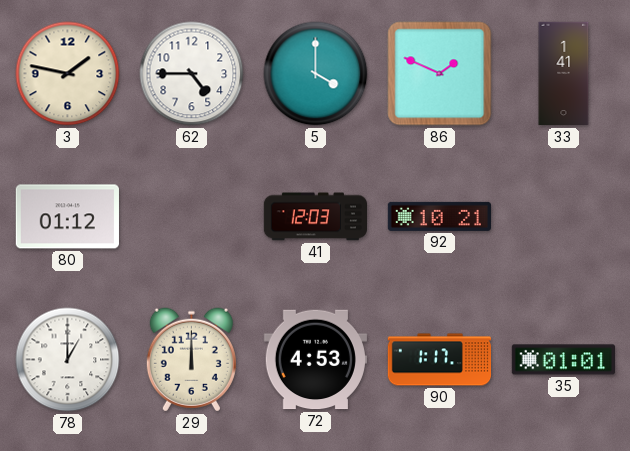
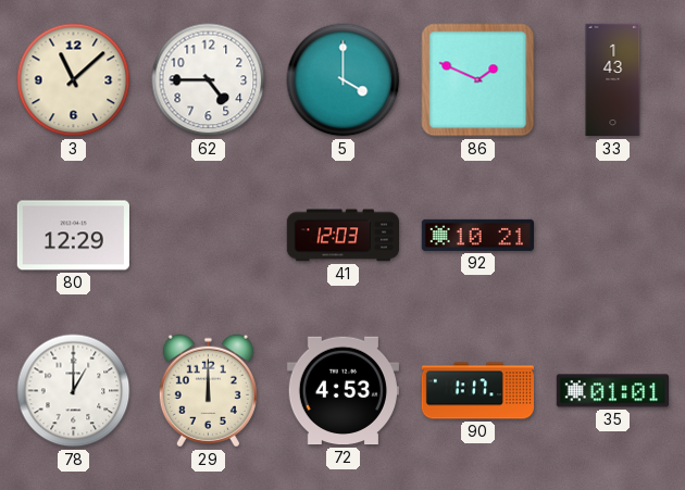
3: 1:47 -> 11:08 (74, 80)
33: 1:41 -> 1:43 (613, 80)
80: 01:12 -> 12:29 (73, 236)
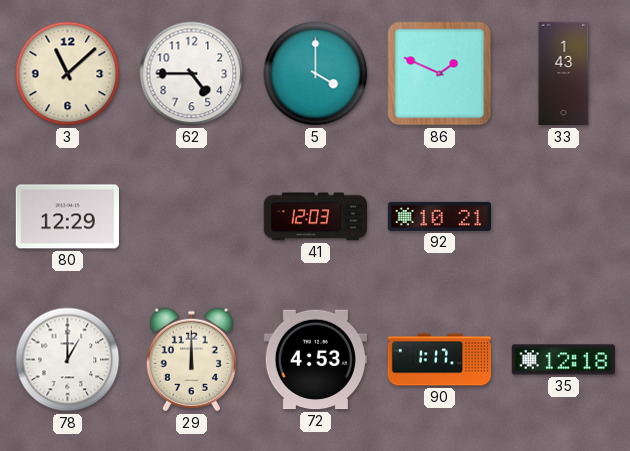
35: 01:01 -> 12:18 (563, 360)
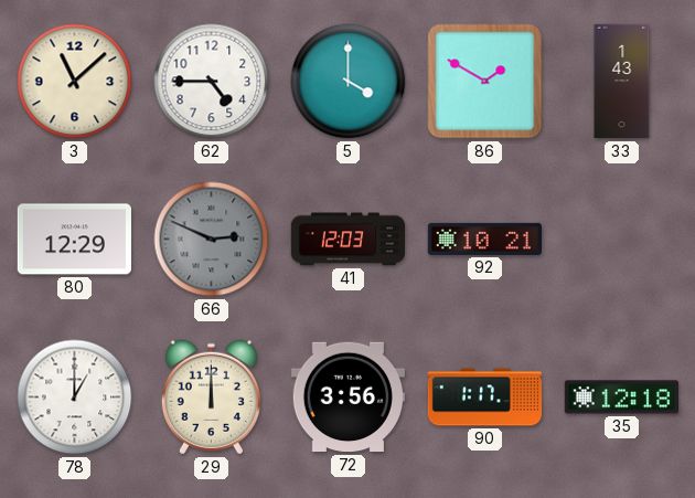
86: 1:49 -> 1:50 (485, 82)
66: none -> 2:49 (212, 240)
72: 4:53 -> 3:56 (347, 398)
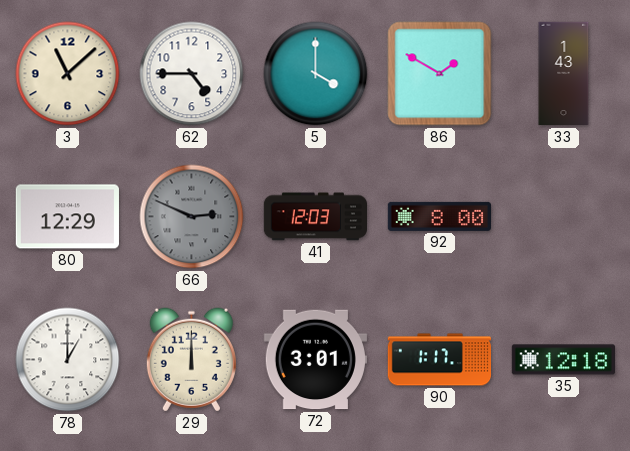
92: 10:21 -> 8:00 (439, 216)
72: 3:56 -> 3:01 (315, 360)
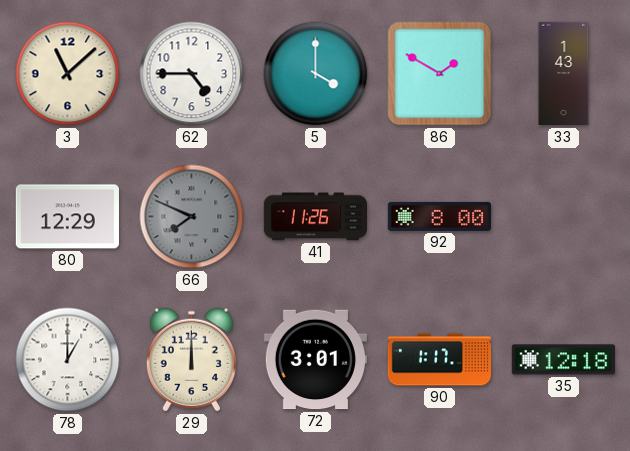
66: 2:49 -> 7:49 (192, 217)
41: 12:03 -> 11:26 (315, 217)
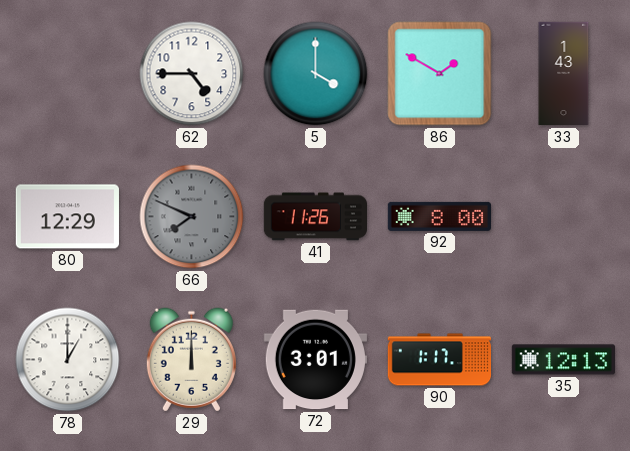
3: 11:08 -> none (68, 74)
35: 12:18 -> 12:13 (563, 360)
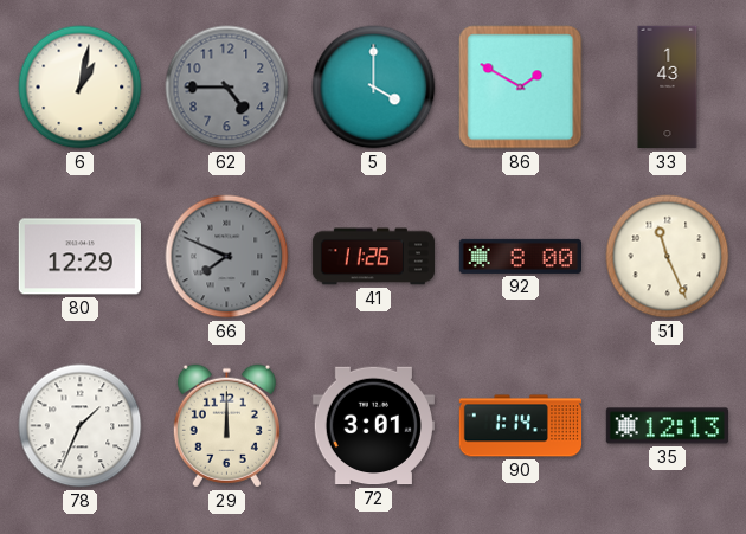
6: none -> 1:02 (81, 88)
62 dial: white -> grey (227, 88)
51: none -> 11:26 (668, 257)
78: 1:00 -> 1:34 (81, 426)
90: 1:17 -> 1:14 (521, 426)
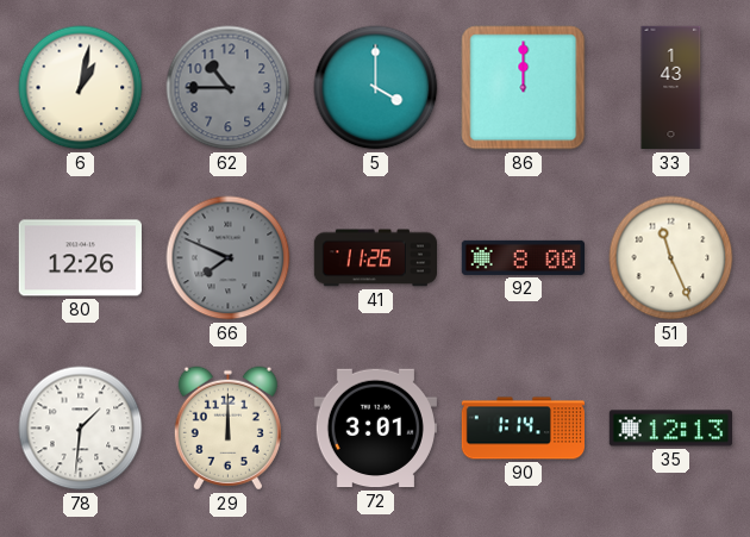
62: 4:45 -> 10:45 (229, 88)
86: 1:50 -> 12:00 (524, 88)
80: 12:29 -> 12:26 (80, 258)
78: 1:34 -> 1:31 (81, 429)
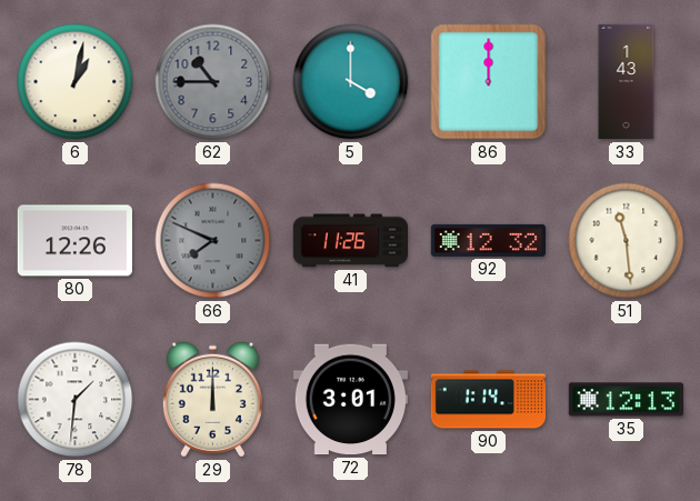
92: 8:00 -> 12:32 (488, 240)
51: 11:26 -> 11:29 (627, 241)
